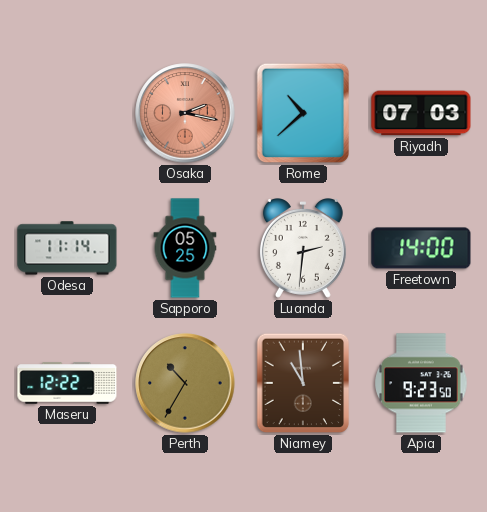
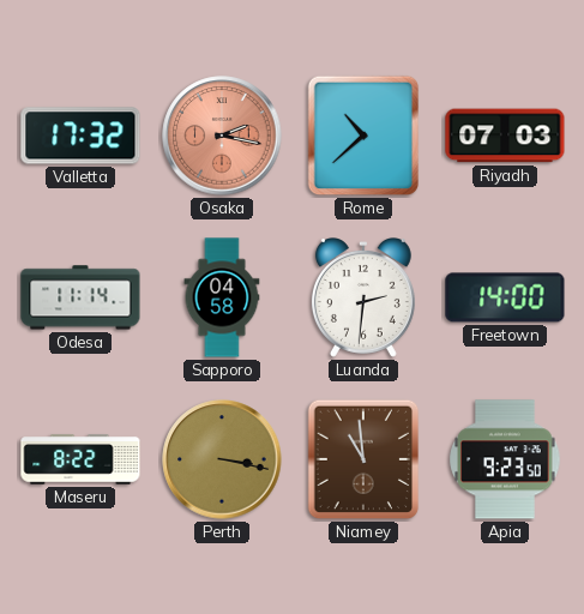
Valletta: none -> 17:32 (80, 136)
Sapporo: 05:25 -> 04:58 (222, 297)
Maseru: 12:22 -> 8:22 (80, 459)
Perth: 10:35 -> 3:17 (222, 459)
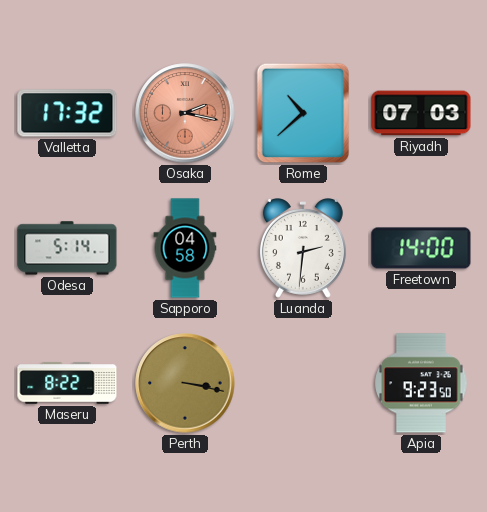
Odesa: 11:14 -> 5:14 (67, 248)
Niamey: 10:59 -> none (363, 459)
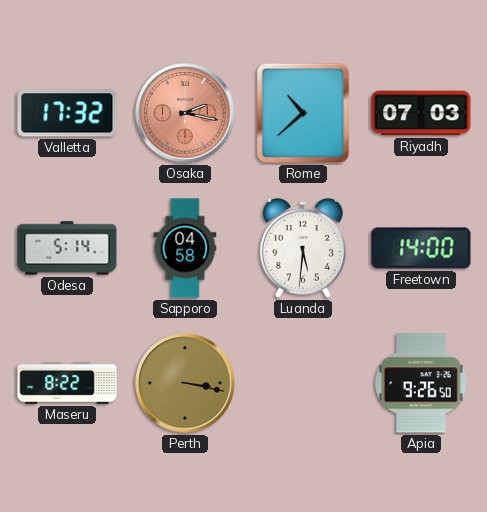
Luanda: 2:31 -> 5:31 (303, 249)
Apia: 9:23 -> 9:26 (421, 383)
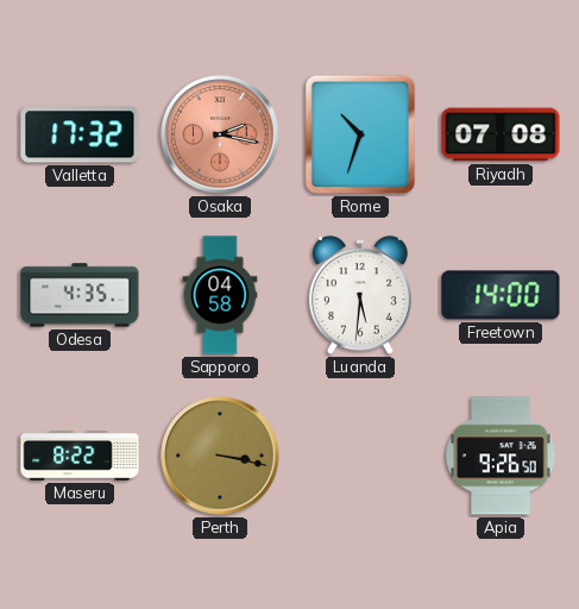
Rome: 10:38 -> 10:33 (360, 134)
Riyadh: 07:03 -> 07:08 (501, 134)
Odesa: 5:14 -> 4:35 (80, 295)
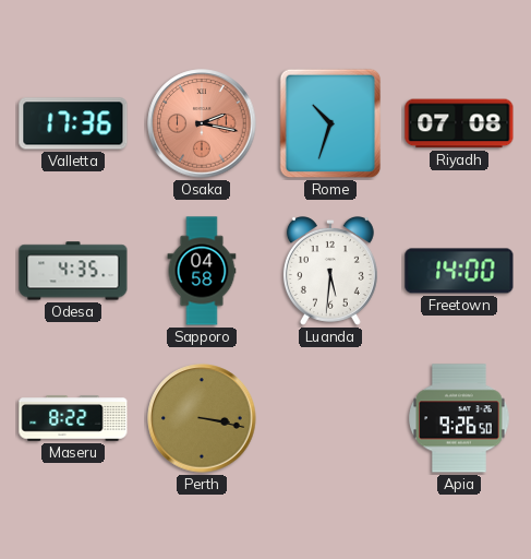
Valletta: 17:32 -> 17:36 (73, 123)
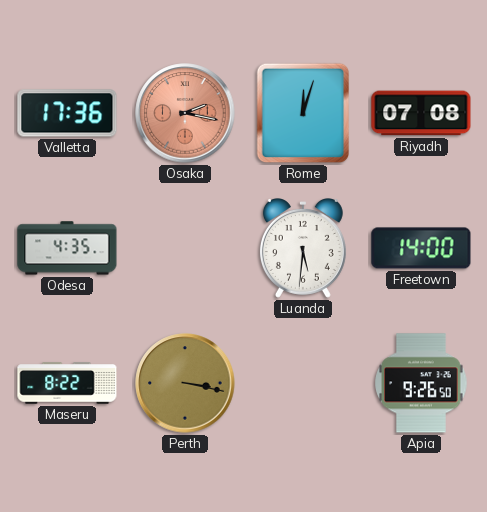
Rome: 10:33 -> 12:03 (303, 113)
Sapporo: 04:58 -> none (202, 271)
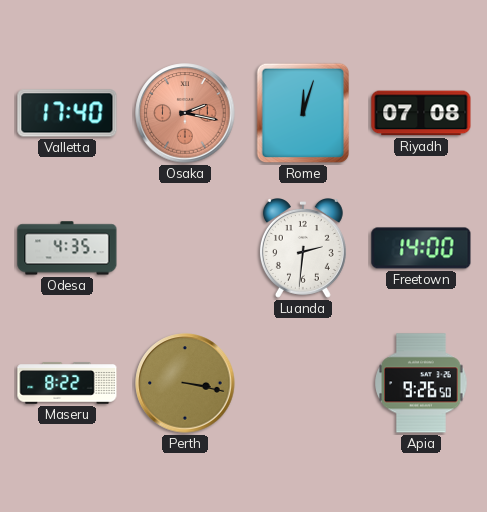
Valletta: 17:36 -> 17:40 (67, 113)
Luanda: 5:31 -> 2:31 (303, 249)
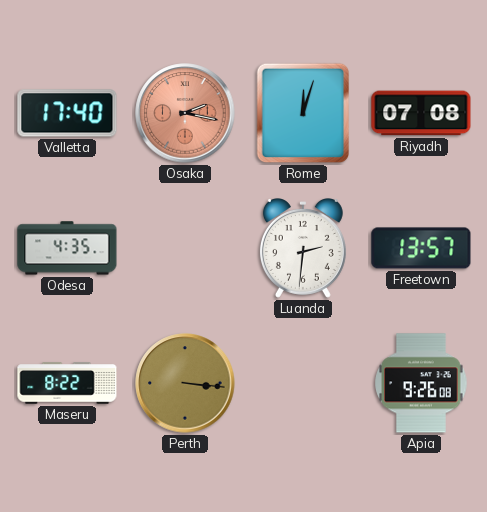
Freetown: 14:00 -> 13:57 (421, 248)
Perth: 3:17 -> 3:16 (185, 383)
Apia: 9:26:50 -> 9:26:08 (421, 383)
